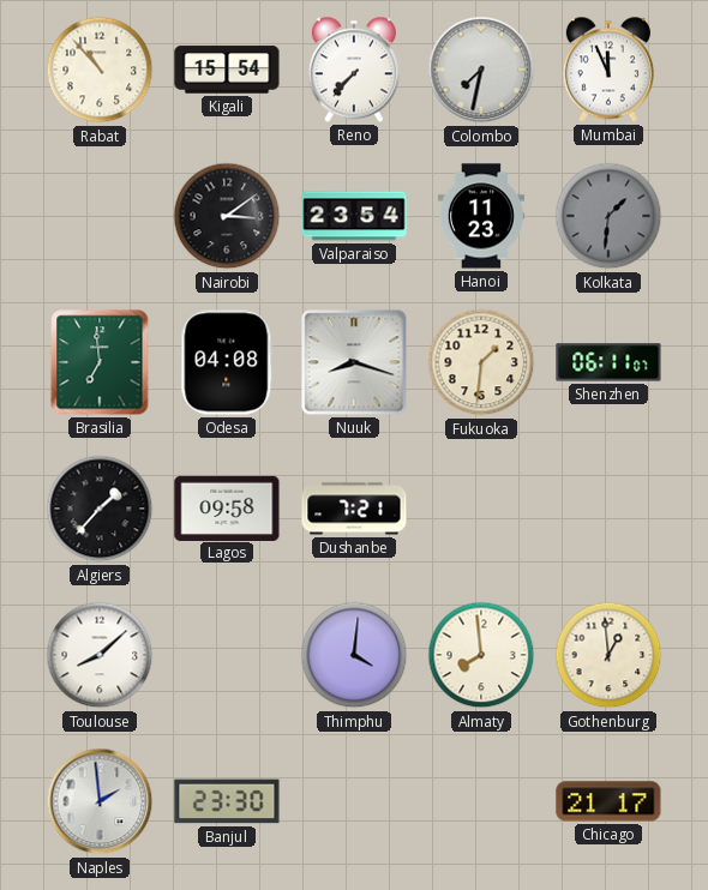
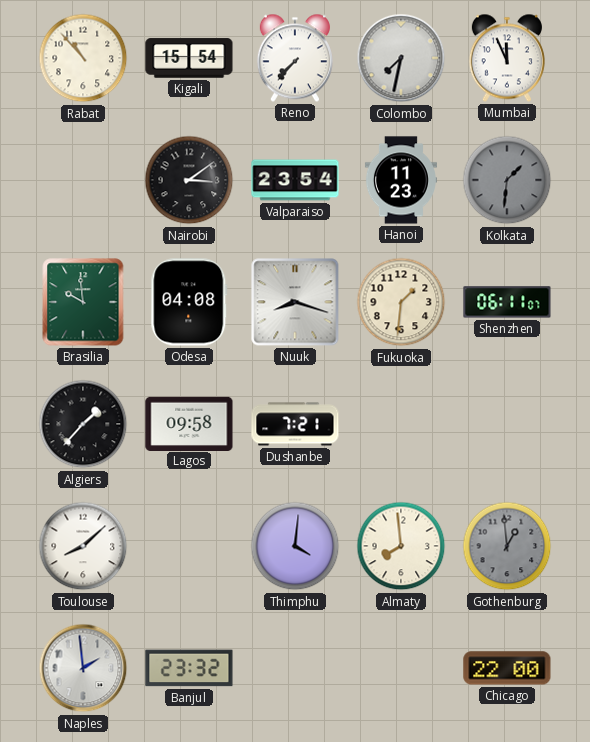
Brasilia: 6:59 -> 9:59 (83, 302)
Gothenburg dial: cream -> grey (507, 546)
Banjul: 23:30 -> 23:32 (189, 668)
Chicago: 21:17 -> 22:00 (507, 668)
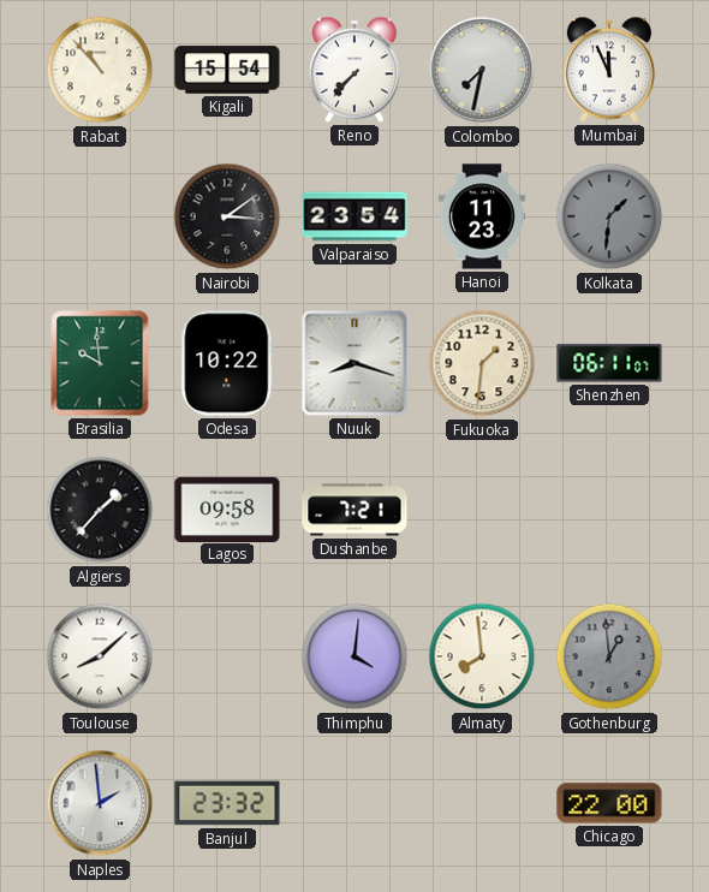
Odesa: 04:08 -> 10:22 (227, 363)
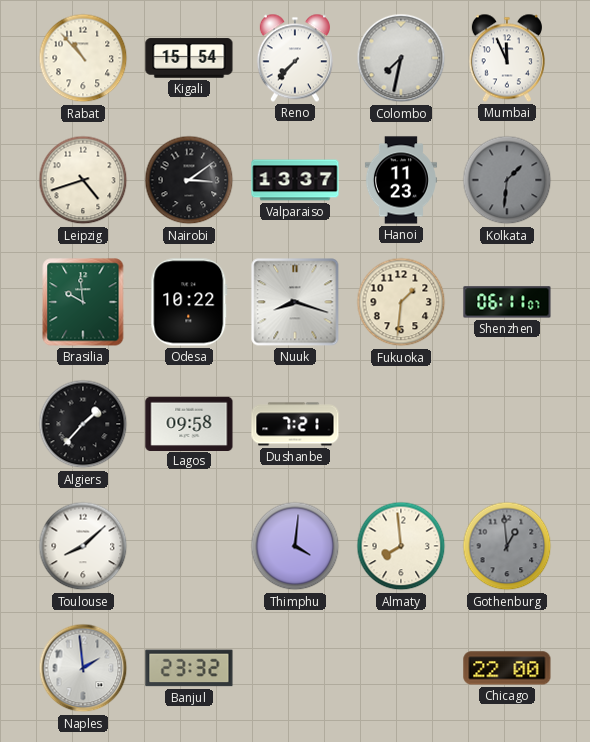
Leipzig: none -> 4:42 (83, 180)
Valparaiso: 23:54 -> 13:37 (295, 180)
